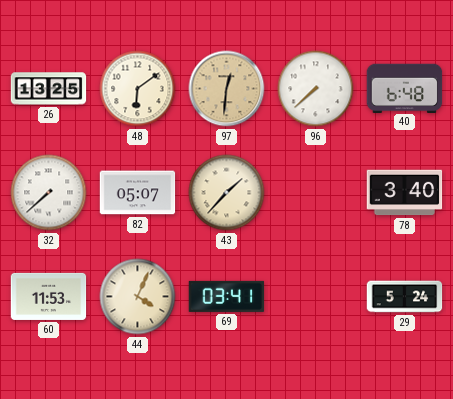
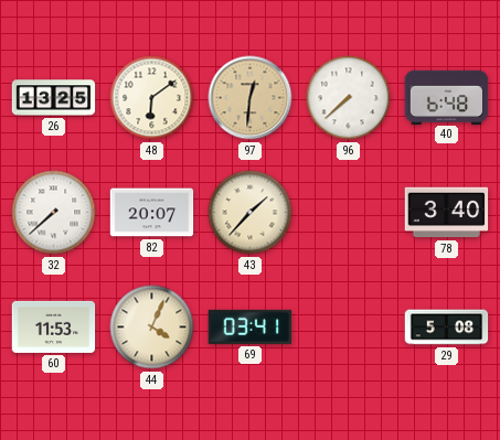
82: 05:07 -> 20:07 (152, 213)
29: 5:24 -> 5:08 (447, 328)
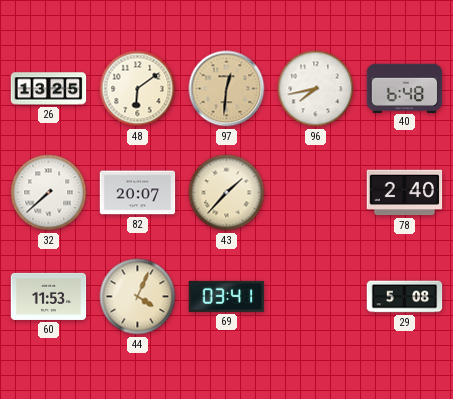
96: 7:38 -> 7:43 (316, 89)
78: 3:40 -> 2:40 (405, 193)
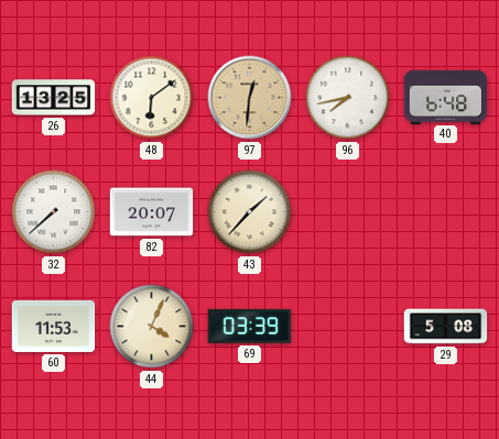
78: 2:40 -> none (405, 193)
69: 03:41 -> 03:39 (250, 326)
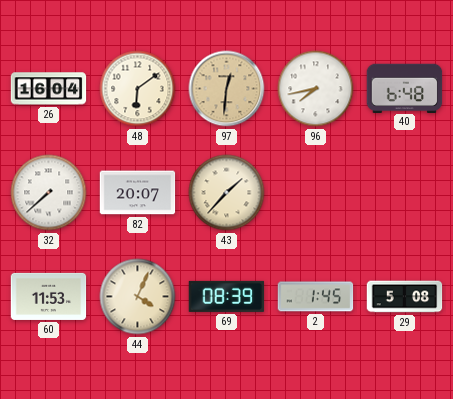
26: 13:25 -> 16:04 (49, 89)
69: 03:39 -> 08:39 (227, 296)
2: none -> 1:45 (316, 297)
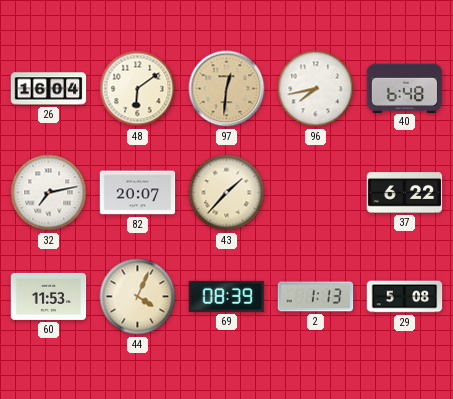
32: 7:38 -> 7:13 (49, 193)
37: none -> 6:22 (405, 193)
2: 1:45 -> 1:13 (316, 297)
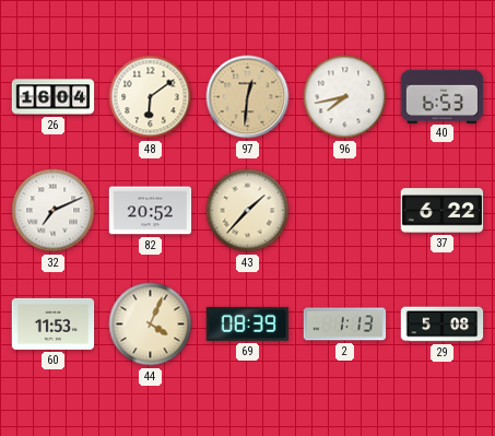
40: 6:48 -> 6:53 (443, 96)
32: 7:13 -> 7:11 (54, 211)
82: 20:07 -> 20:52 (151, 211)
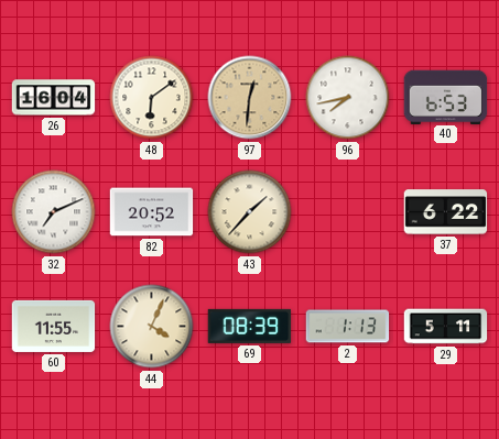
60: 11:53 -> 11:55 (54, 326)
29: 5:08 -> 5:11 (446, 327)
